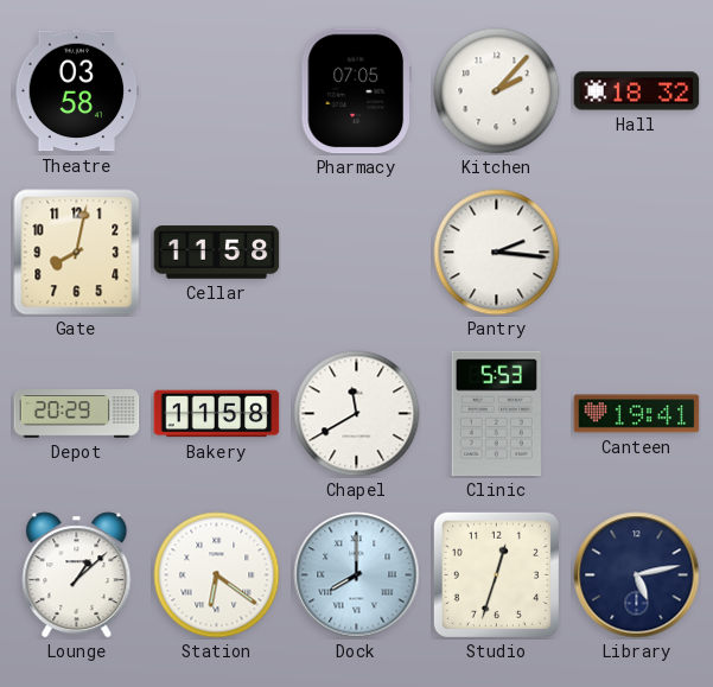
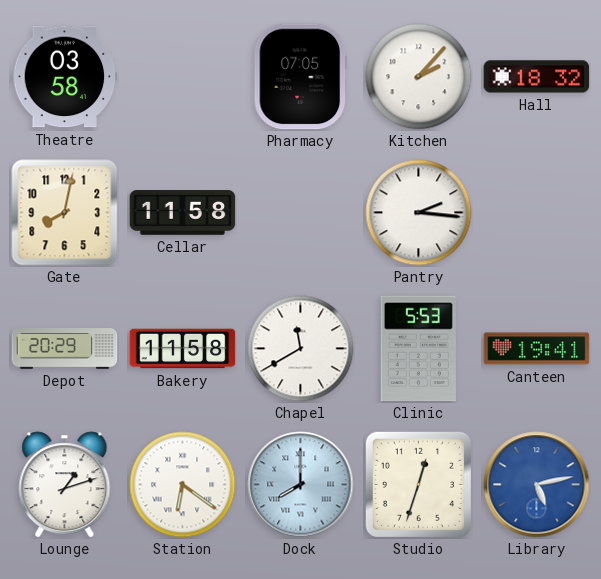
Lounge: 1:08 -> 1:12 (65, 485)
Library dial: navy -> blue (537, 485)
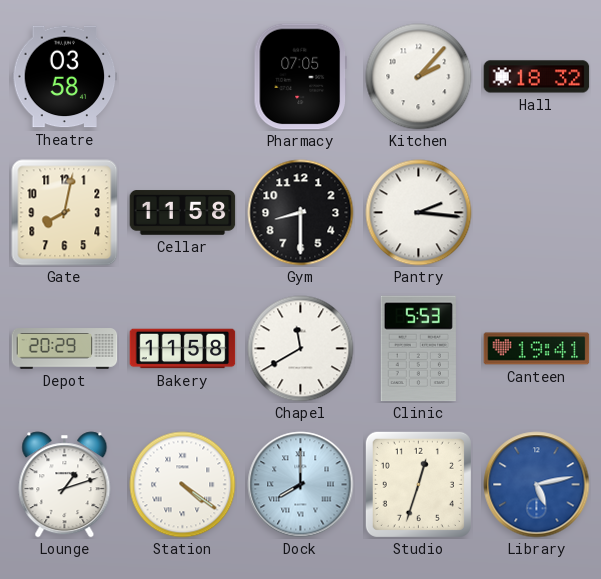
Gym: none -> 8:30 (301, 213)
Station: 6:21 -> 4:21 (183, 485)
